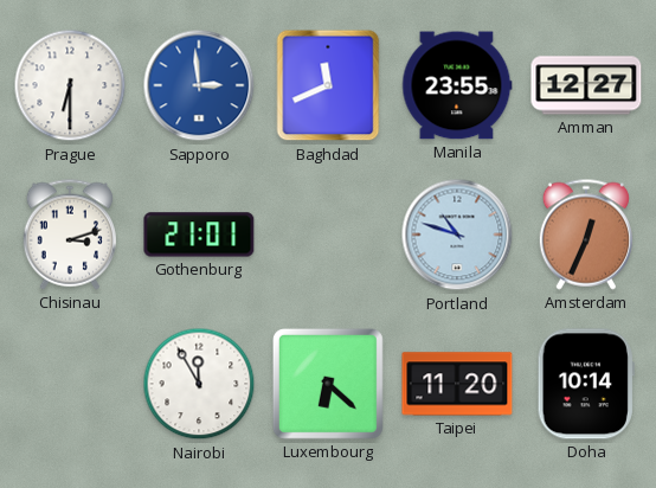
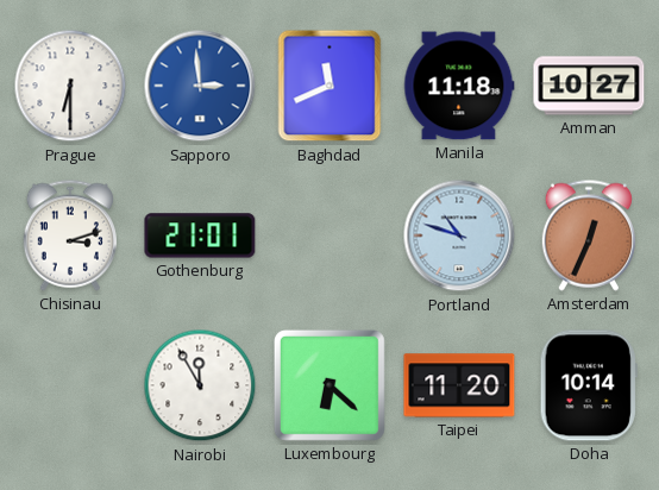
Manila: 23:55 -> 11:18 (459, 86)
Amman: 12:27 -> 10:27 (589, 86)
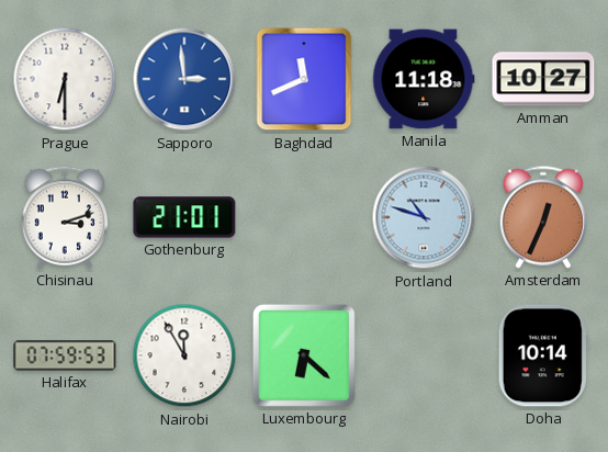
Halifax: none -> 07:59 (65, 355)
Taipei: 11:20 -> none (459, 385)
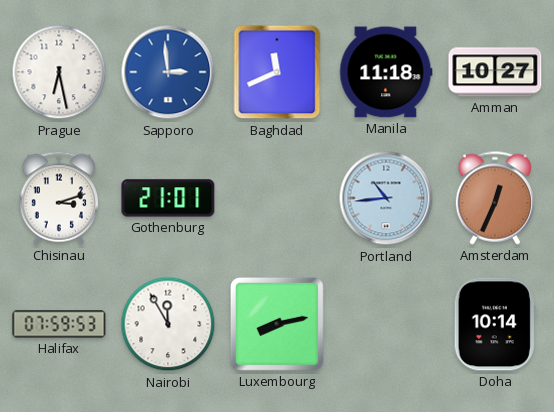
Prague: 6:30 -> 6:28 (59, 72)
Portland: 10:48 -> 10:44 (386, 198)
Luxembourg: 6:22 -> 8:13 (277, 324)
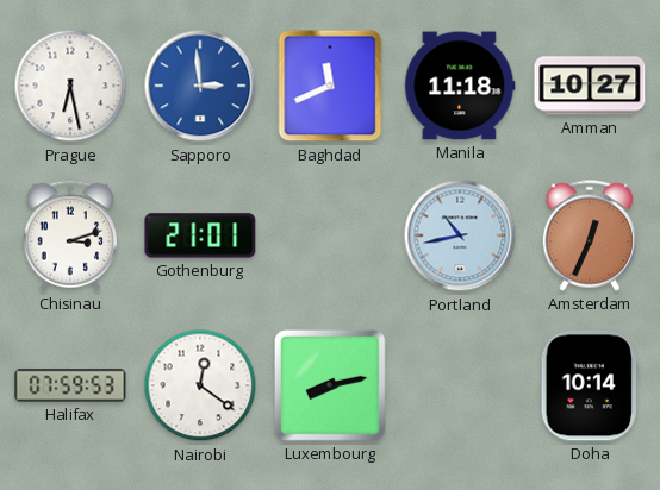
Portland: 10:44 -> 10:43 (460, 235)
Nairobi: 11:55 -> 12:21 (200, 385)
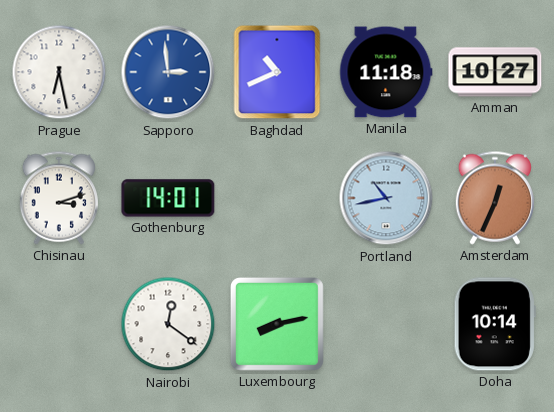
Baghdad: 11:41 -> 10:41 (277, 72)
Gothenburg: 21:01 -> 14:01 (168, 198)
Halifax: 07:59 -> none (70, 385)
